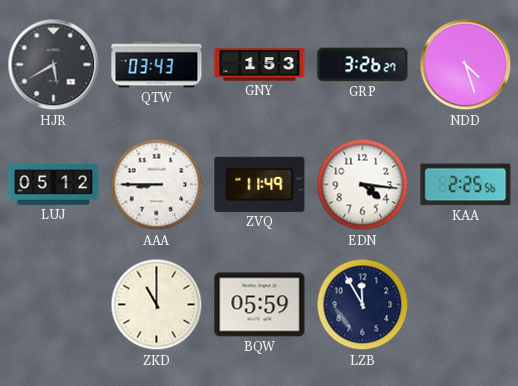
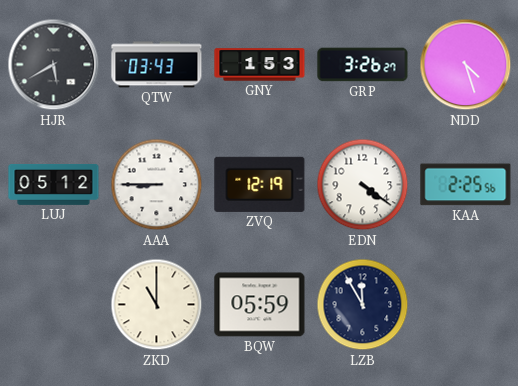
ZVQ: 11:49 -> 12:19 (260, 184)
EDN: 4:16 -> 4:21 (363, 185)
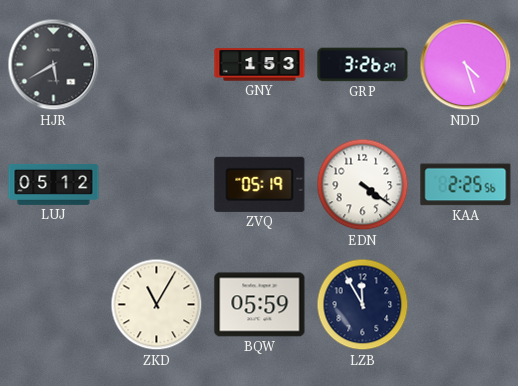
QTW: 03:43 -> none (157, 65)
AAA: 8:45 -> none (157, 185)
ZVQ: 12:19 -> 05:19 (260, 184)
ZKD: 11:00 -> 11:05 (157, 305)
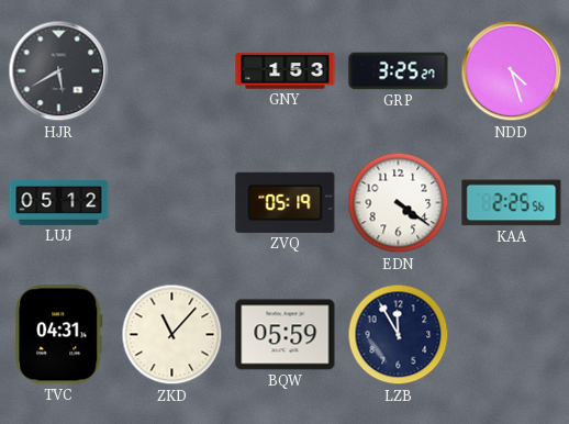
GRP: 3:26 -> 3:25 (399, 71)
TVC: none -> 04:31 (59, 335)
ZKD: 11:05 -> 11:07 (172, 335)
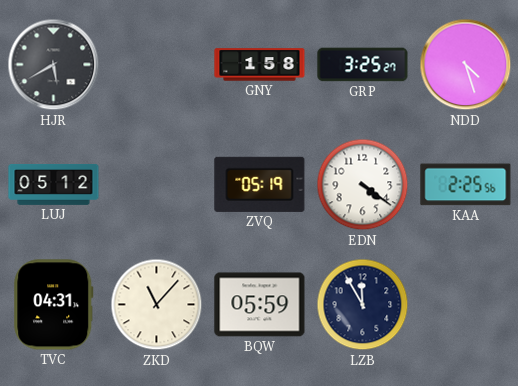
GNY: 1:53 -> 1:58 (260, 65)
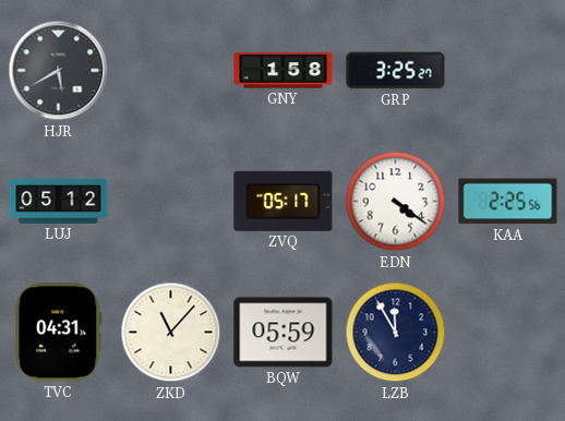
NDD: 4:27 -> none (466, 65)
ZVQ: 05:19 -> 05:17 (284, 201)
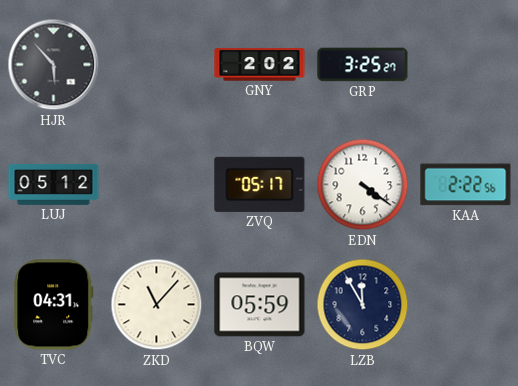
HJR: 5:40 -> 5:53 (54, 65)
GNY: 1:58 -> 2:02 (260, 65)
KAA: 2:25 -> 2:22 (466, 185)
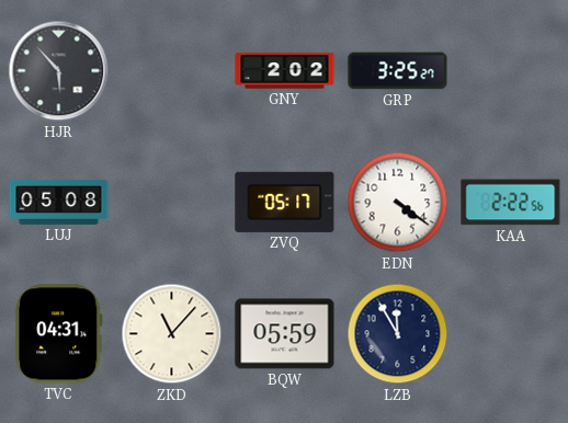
LUJ: 05:12 -> 05:08 (59, 202)
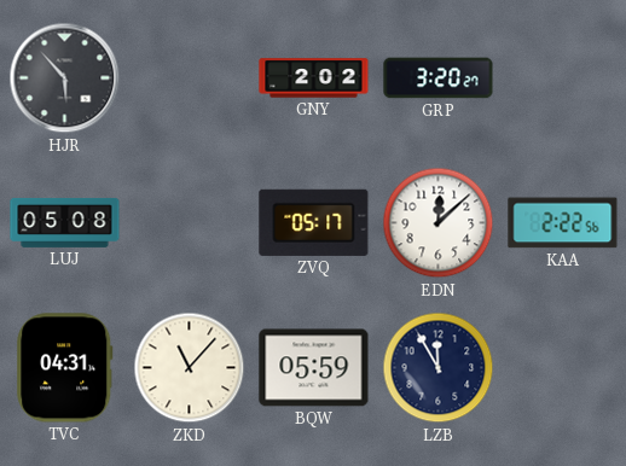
GRP: 3:25 -> 3:20 (439, 78)
EDN: 4:21 -> 12:08 (439, 223)
